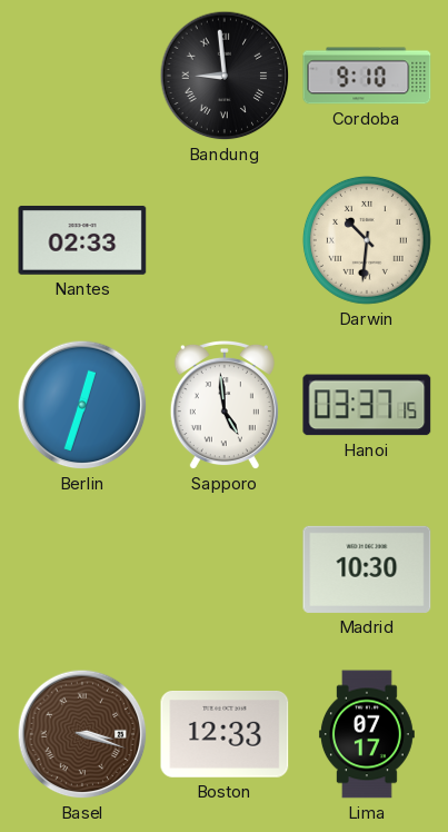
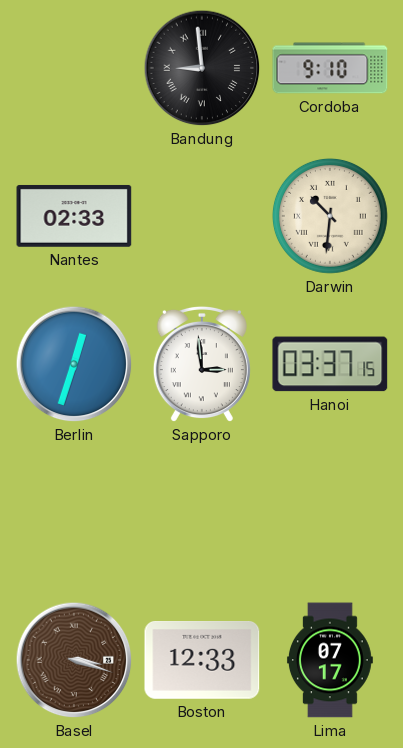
Sapporo: 4:59 -> 2:59 (202, 364)
Madrid: 10:30 -> none (367, 569)
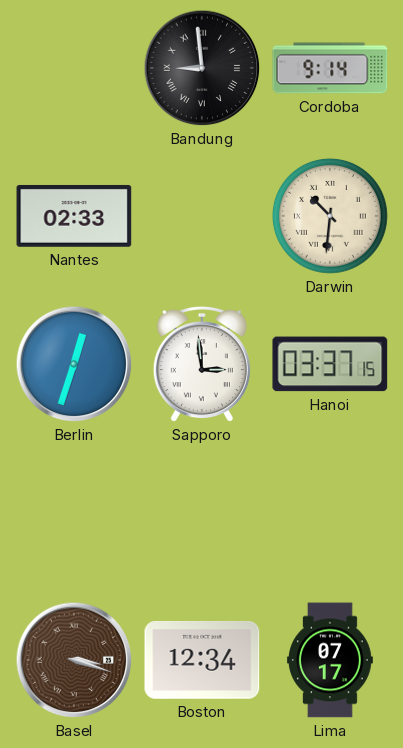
Cordoba: 9:10 -> 9:14 (330, 68)
Boston: 12:33 -> 12:34 (202, 661)
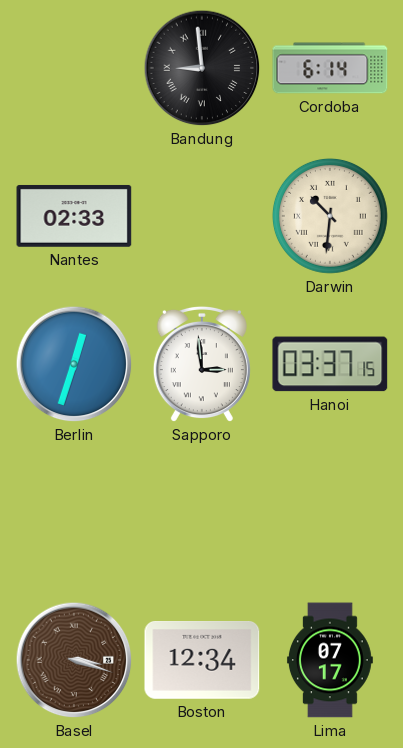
Cordoba: 9:14 -> 6:14 (330, 68)
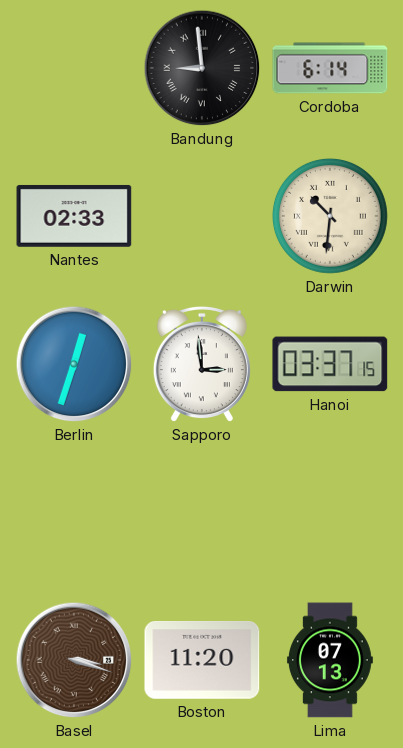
Boston: 12:34 -> 11:20 (202, 661)
Lima: 07:17 -> 07:13 (330, 660)
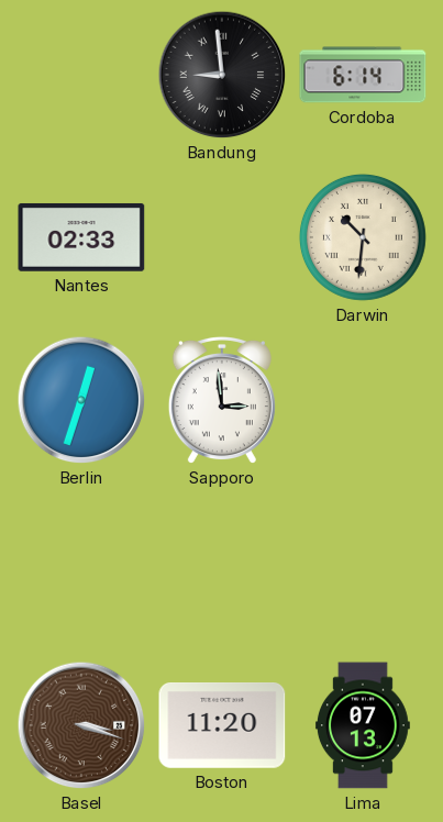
Hanoi: 03:37 -> none (330, 364)
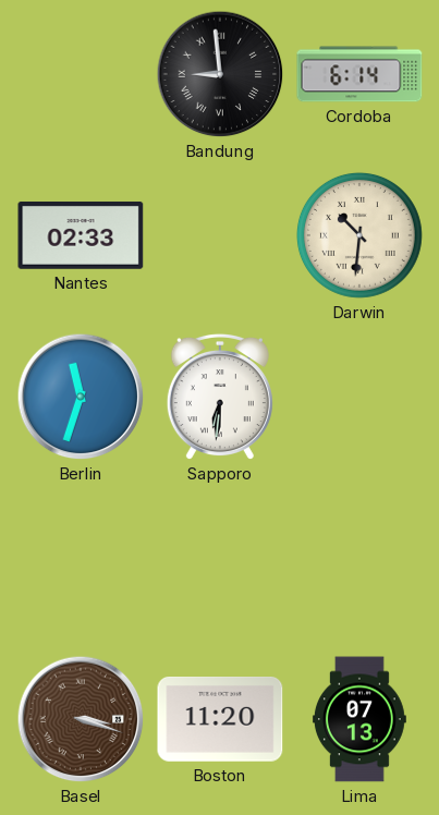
Berlin: 12:33 -> 11:33 (81, 397)
Sapporo: 2:59 -> 6:31 (220, 397)
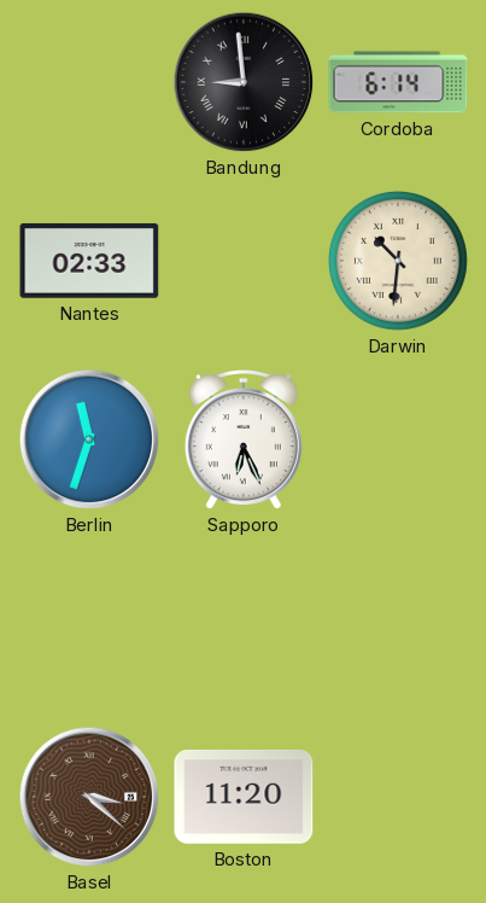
Sapporo: 6:31 -> 6:26 (244, 439)
Basel: 3:18 -> 3:22 (89, 797)
Lima: 07:13 -> none (359, 719)
